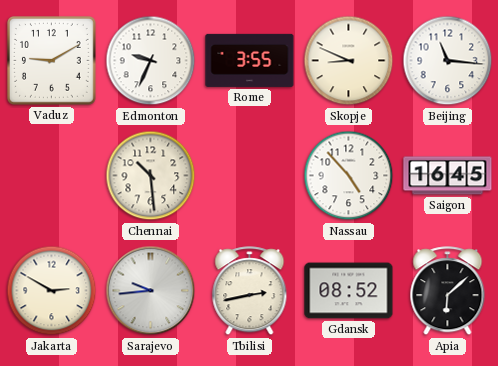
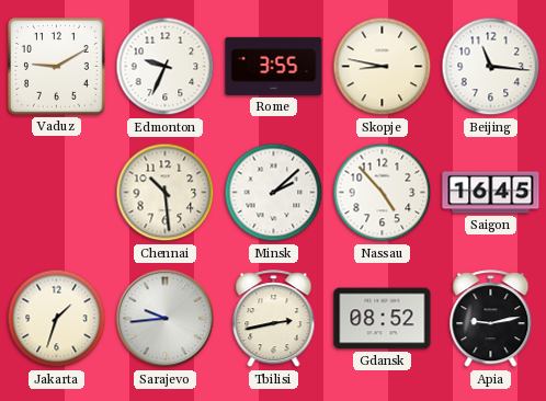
Skopje: 8:49 -> 8:47 (383, 67)
Minsk: none -> 2:08 (274, 193)
Jakarta: 2:50 -> 1:33 (57, 319)
Apia: 6:08 -> 9:13 (491, 319)
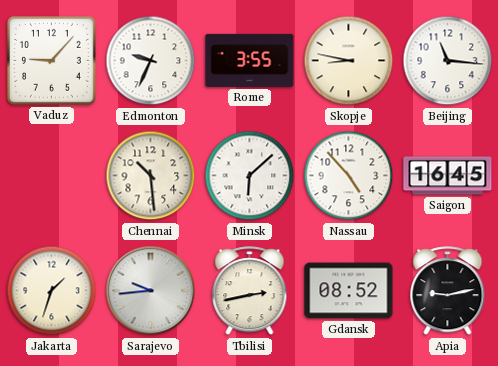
Vaduz: 9:10 -> 9:07 (52, 61)
Minsk: 2:08 -> 6:08 (250, 176)
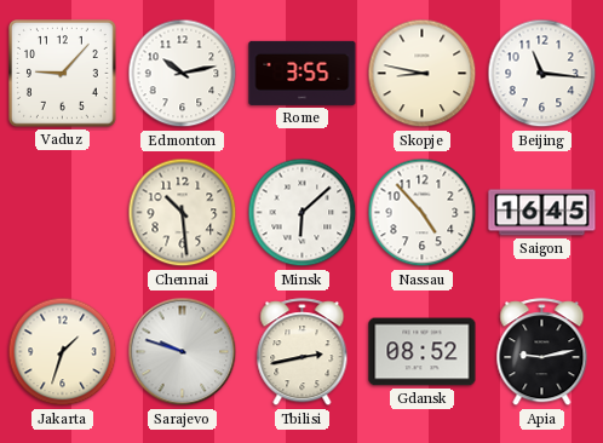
Edmonton: 9:34 -> 10:13 (183, 74)
Sarajevo: 9:44 -> 9:48 (183, 352)
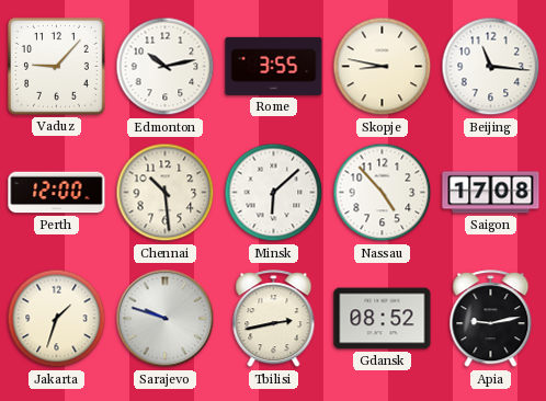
Perth: none -> 12:00 (57, 193)
Saigon: 16:45 -> 17:08 (491, 193)
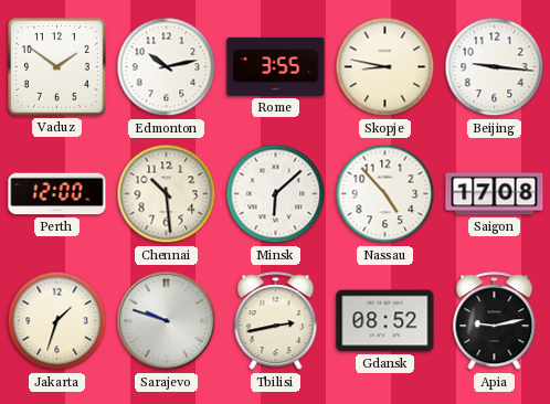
Vaduz: 9:07 -> 1:51 (57, 67)
Beijing: 11:16 -> 9:16 (495, 67)
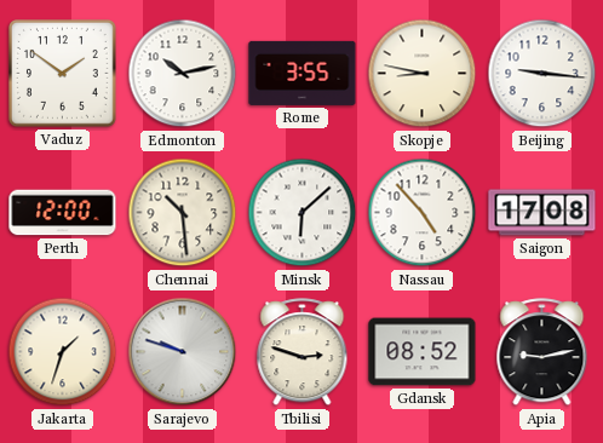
Tbilisi: 2:43 -> 2:48 (303, 352)
